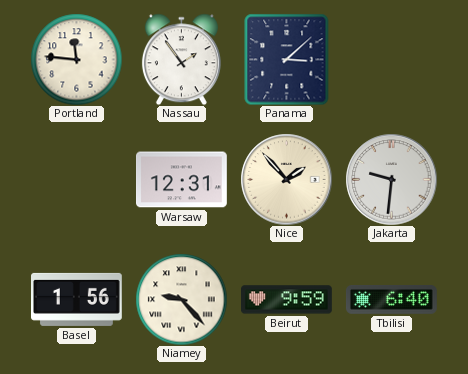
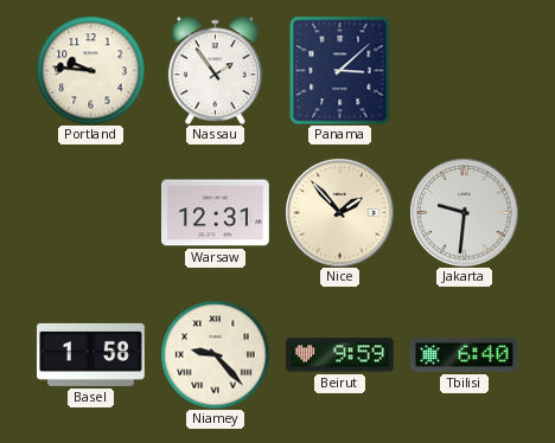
Portland: 11:46 -> 9:46 (90, 70)
Basel: 1:56 -> 1:58 (91, 354)
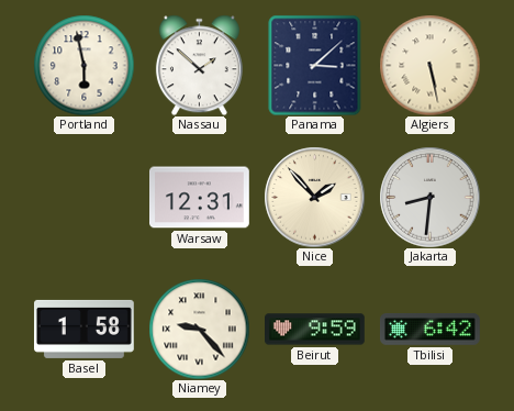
Portland: 9:46 -> 5:58 (83, 65)
Nassau: 1:54 -> 1:52 (199, 65)
Algiers: none -> 5:28 (429, 65)
Jakarta: 9:31 -> 8:31 (429, 197)
Tbilisi: 6:40 -> 6:42 (429, 330)
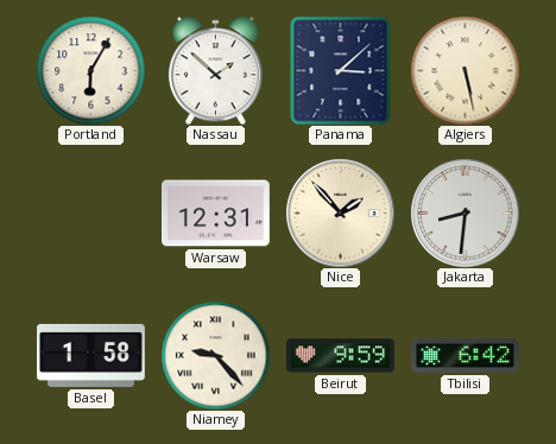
Portland: 5:58 -> 6:05 (90, 70)
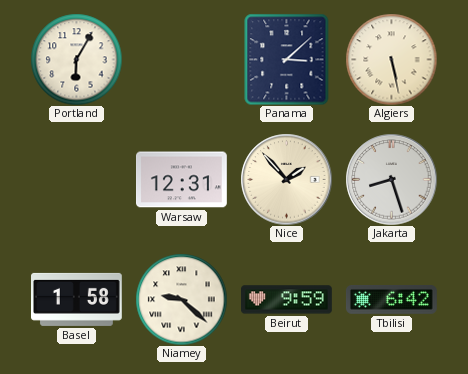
Nassau: 1:52 -> none (215, 70)
Jakarta: 8:31 -> 8:27 (391, 179)
Niamey: 9:23 -> 9:22 (181, 299)
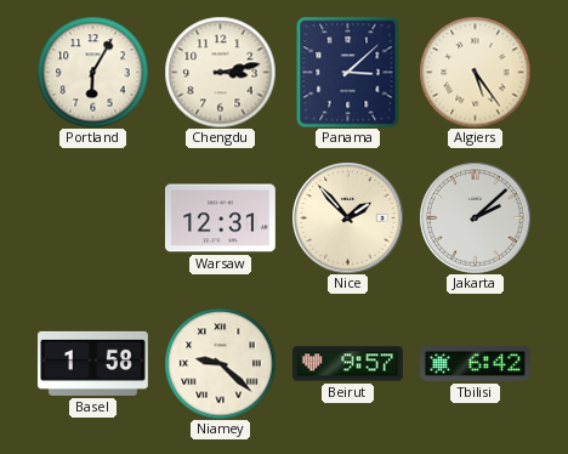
Chengdu: none -> 3:13 (220, 72)
Algiers: 5:28 -> 5:24 (475, 72)
Jakarta: 8:27 -> 2:08 (475, 217)
Beirut: 9:59 -> 9:57 (348, 364)
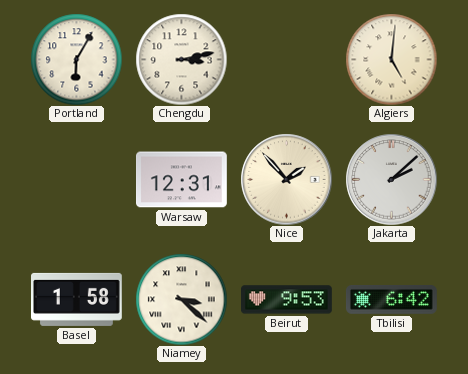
Panama: 3:08 -> none (348, 72)
Algiers: 5:24 -> 5:01 (391, 59)
Niamey: 9:22 -> 3:22 (181, 299)
Beirut: 9:57 -> 9:53 (287, 300)
